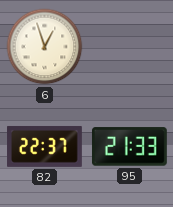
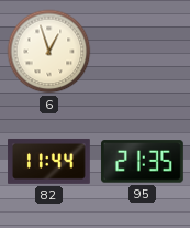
82: 22:37 -> 11:44 (49, 161)
95: 21:33 -> 21:35 (142, 162)
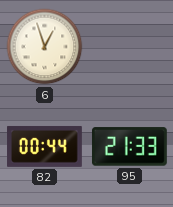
82: 11:44 -> 00:44 (45, 146)
95: 21:35 -> 21:33 (129, 147)
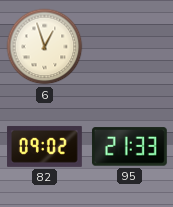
82: 00:44 -> 09:02 (45, 146)
